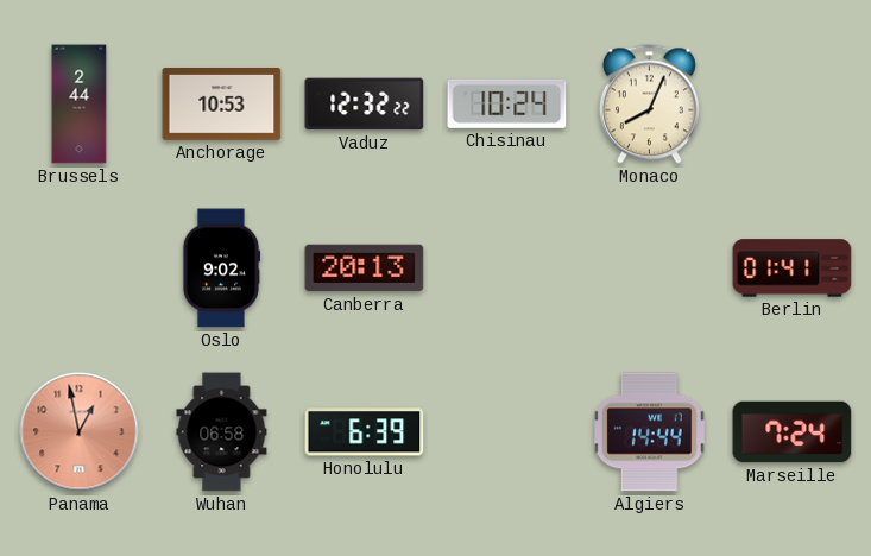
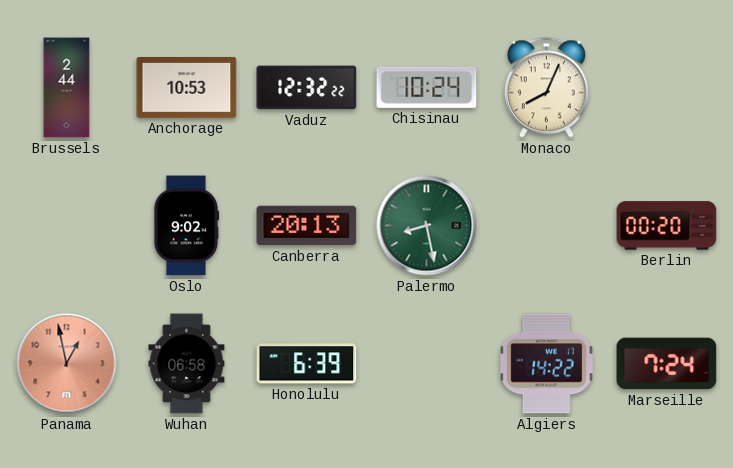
Palermo: none -> 8:28 (427, 226)
Berlin: 01:41 -> 00:20 (667, 226)
Algiers: 14:44 -> 14:22 (546, 364)
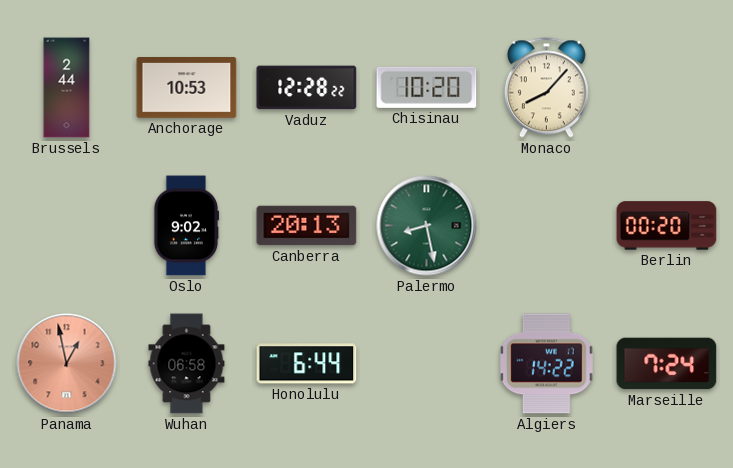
Vaduz: 12:32 -> 12:28 (307, 88)
Chisinau: 10:24 -> 10:20 (427, 87)
Monaco: 8:04 -> 8:07 (546, 88)
Honolulu: 6:39 -> 6:44 (307, 364)
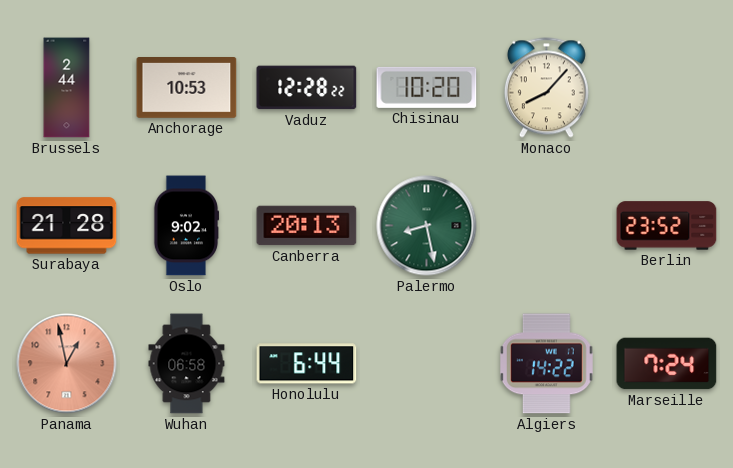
Surabaya: none -> 21:28 (67, 226)
Berlin: 00:20 -> 23:52 (667, 226)
